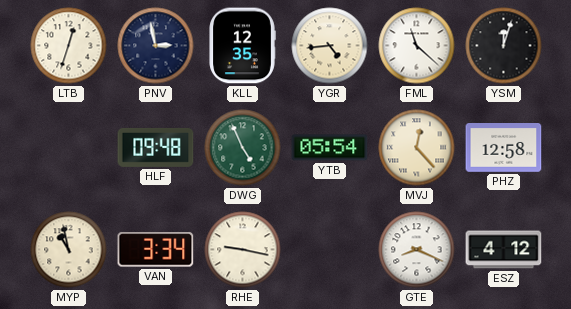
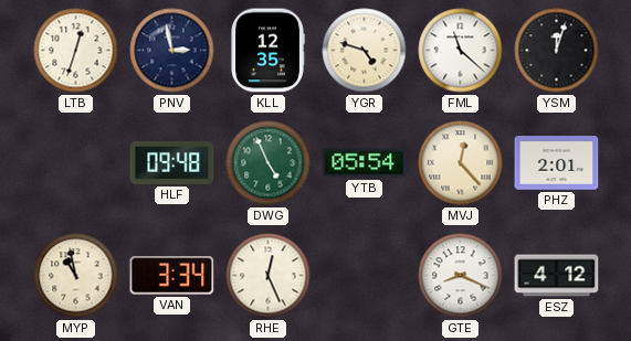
YGR: 4:44 -> 4:48 (365, 51)
PHZ: 12:58 -> 2:01 (557, 163)
RHE: 9:17 -> 12:26 (269, 276)
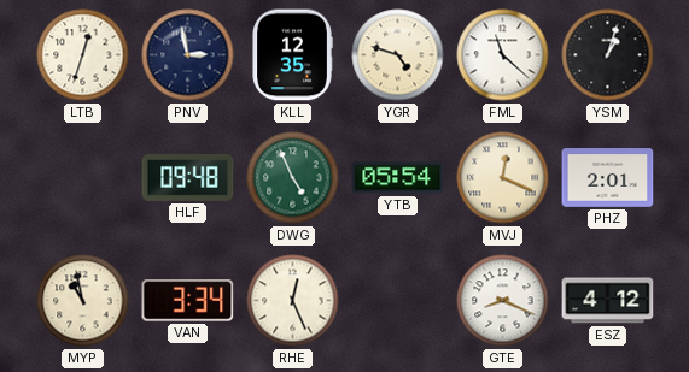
YSM: 12:03 -> 1:03 (608, 55)
MVJ: 12:23 -> 12:19 (503, 178)
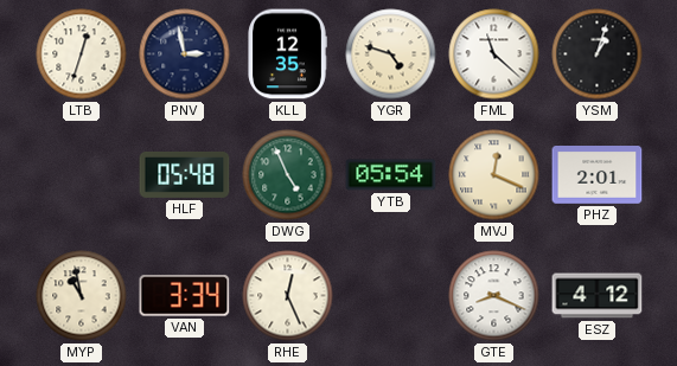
HLF: 09:48 -> 05:48 (185, 174)
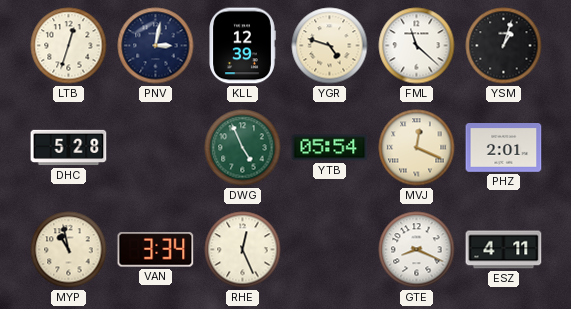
PNV: 2:58 -> 3:02 (156, 46)
KLL: 12:35 -> 12:39 (242, 46)
DHC: none -> 5:28 (69, 148)
HLF: 05:48 -> none (185, 174)
ESZ: 4:12 -> 4:11 (504, 250)
